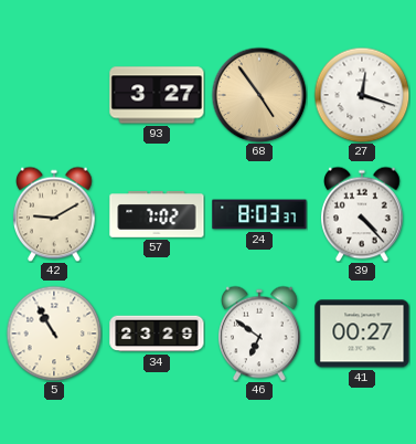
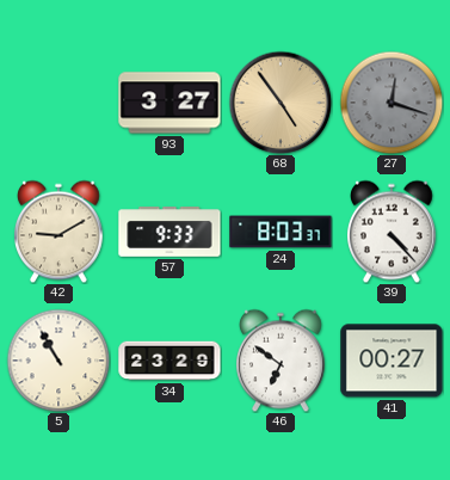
27 dial: white -> grey (392, 103)
57: 7:02 -> 9:33 (169, 232)
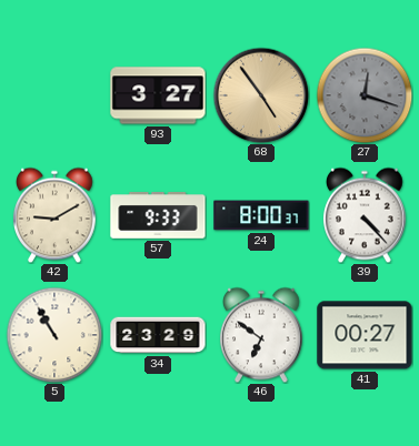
24: 8:03 -> 8:00 (261, 215)
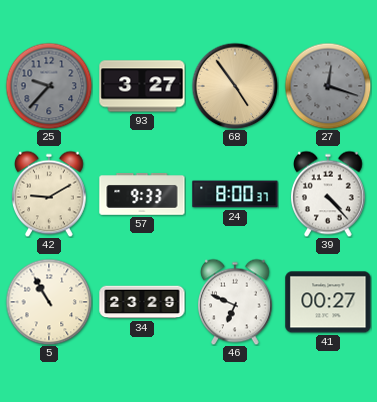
25: none -> 9:37 (49, 86)
46: 6:51 -> 6:49 (236, 302)
